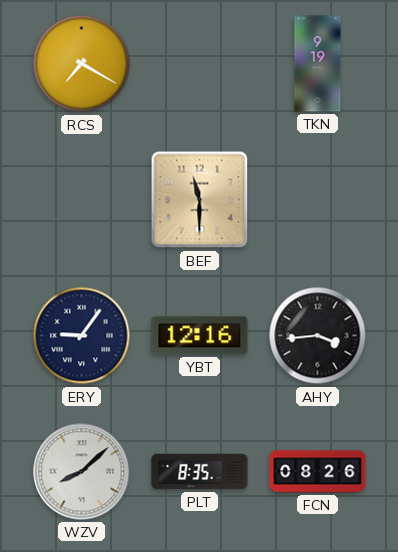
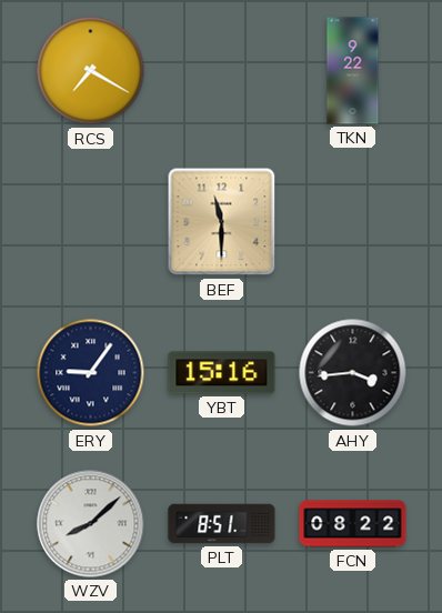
TKN: 9:19 -> 9:22 (353, 71)
YBT: 12:16 -> 15:16 (222, 373)
PLT: 8:35 -> 8:51 (222, 524)
FCN: 08:26 -> 08:22 (353, 524)
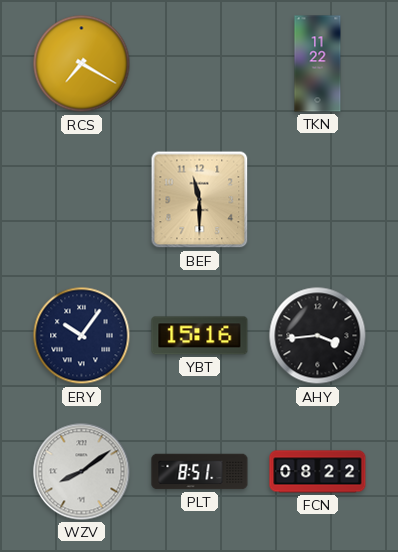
TKN: 9:22 -> 11:22 (318, 64)
ERY: 9:06 -> 10:06 (82, 336)
WZV: 8:08 -> 8:09 (82, 472)
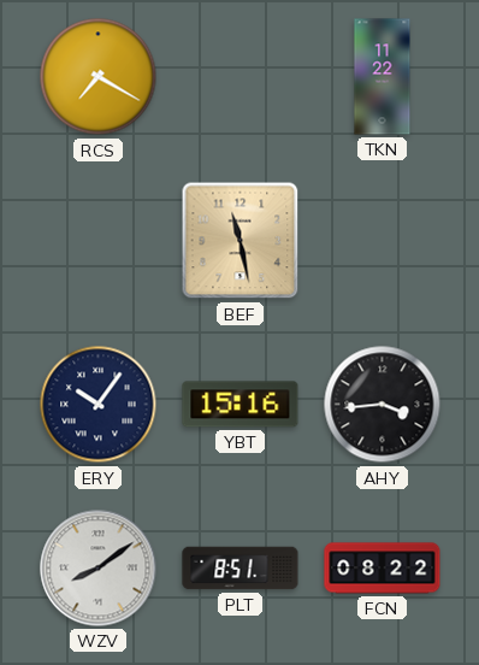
BEF: 11:30 -> 11:28 (241, 241)
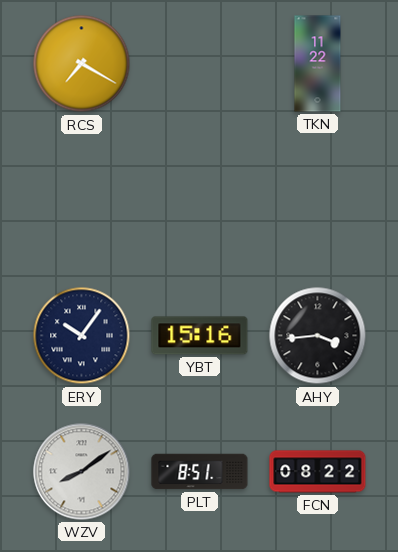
BEF: 11:28 -> none (241, 241)
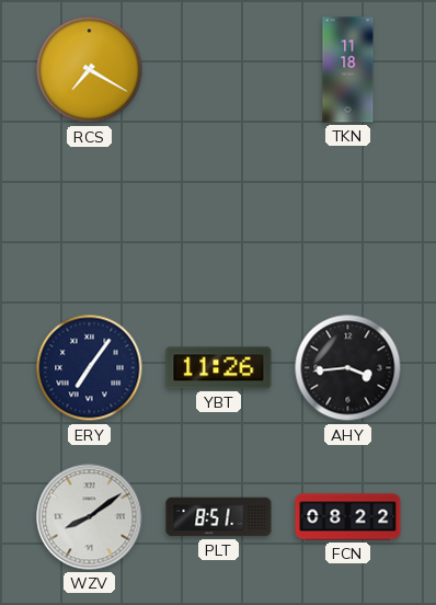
TKN: 11:22 -> 11:18 (348, 70)
ERY: 10:06 -> 7:06 (90, 368)
YBT: 15:16 -> 11:26 (219, 368)
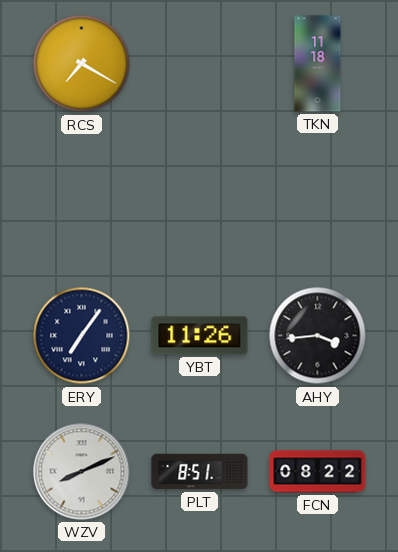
WZV: 8:09 -> 8:11 (82, 472)
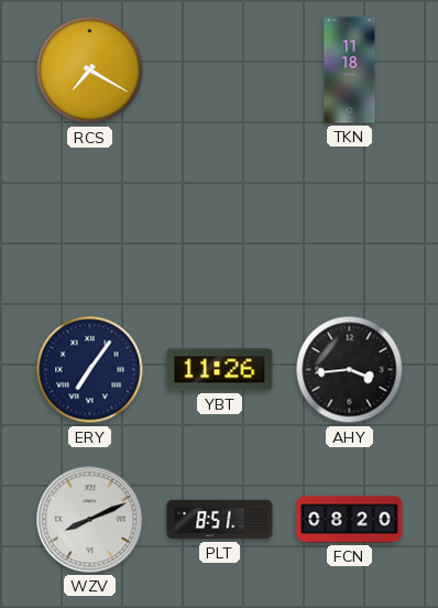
FCN: 08:22 -> 08:20 (350, 520)
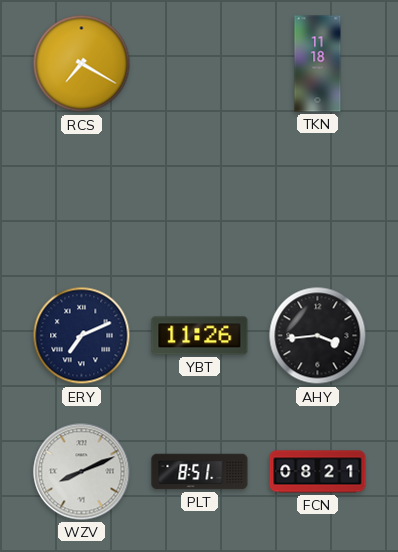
ERY: 7:06 -> 7:11 (82, 336)
FCN: 08:20 -> 08:21 (318, 472)
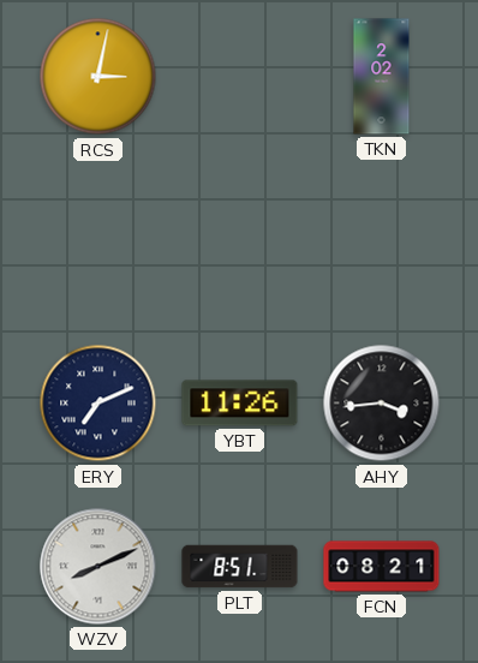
RCS: 7:20 -> 3:02 (98, 77)
TKN: 11:18 -> 2:02 (382, 77)
